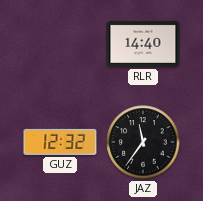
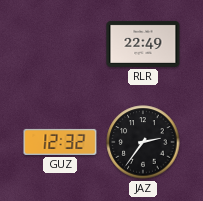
RLR: 14:40 -> 22:49 (143, 44)
JAZ: 11:36 -> 2:36 (143, 142)
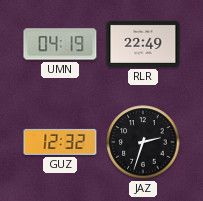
UMN: none -> 04:19 (60, 44)
JAZ: 2:36 -> 2:33 (143, 142)
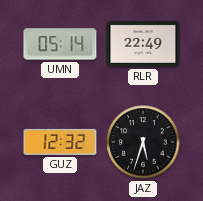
UMN: 04:19 -> 05:14 (60, 44)
JAZ: 2:33 -> 5:33 (143, 142)
